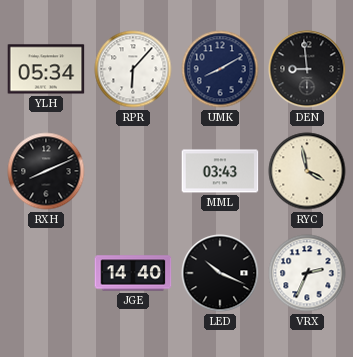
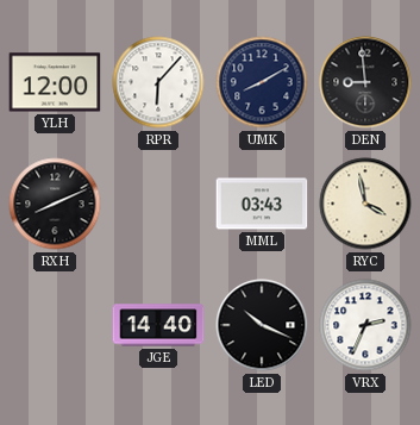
YLH: 05:34 -> 12:00 (55, 82)
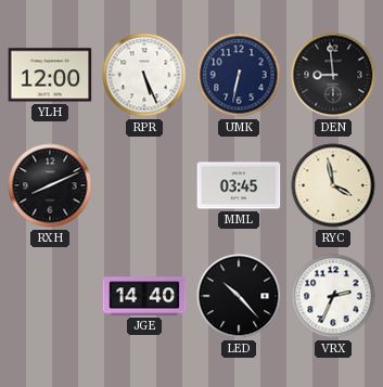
RPR: 6:07 -> 5:26 (144, 75)
UMK: 8:10 -> 6:32 (239, 75)
MML: 03:43 -> 03:45 (239, 185)
LED: 10:19 -> 10:23 (239, 296)
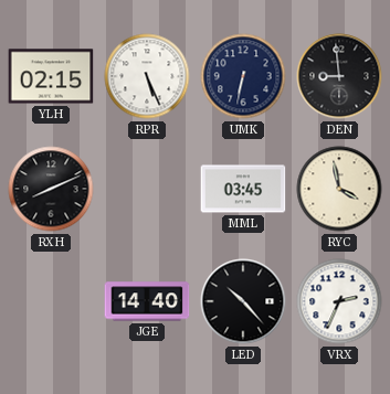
YLH: 12:00 -> 02:15 (51, 76)
